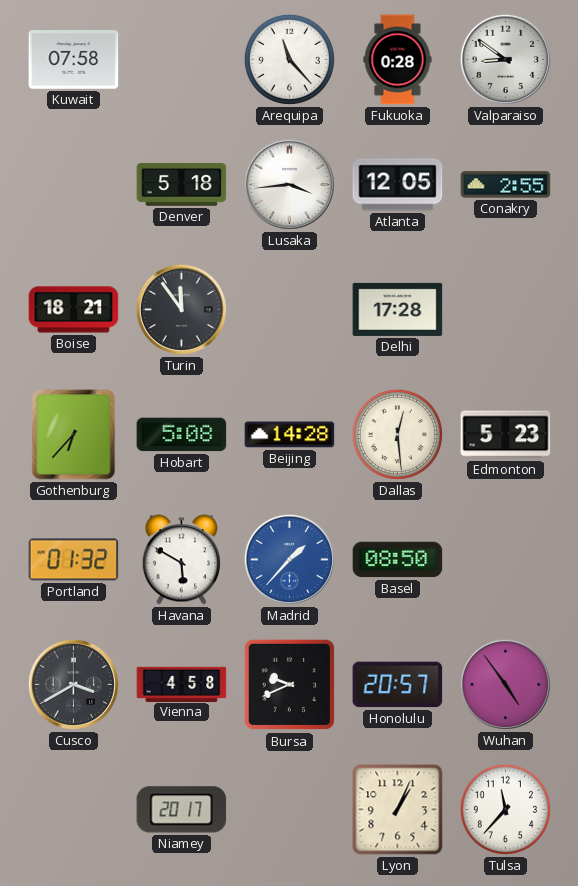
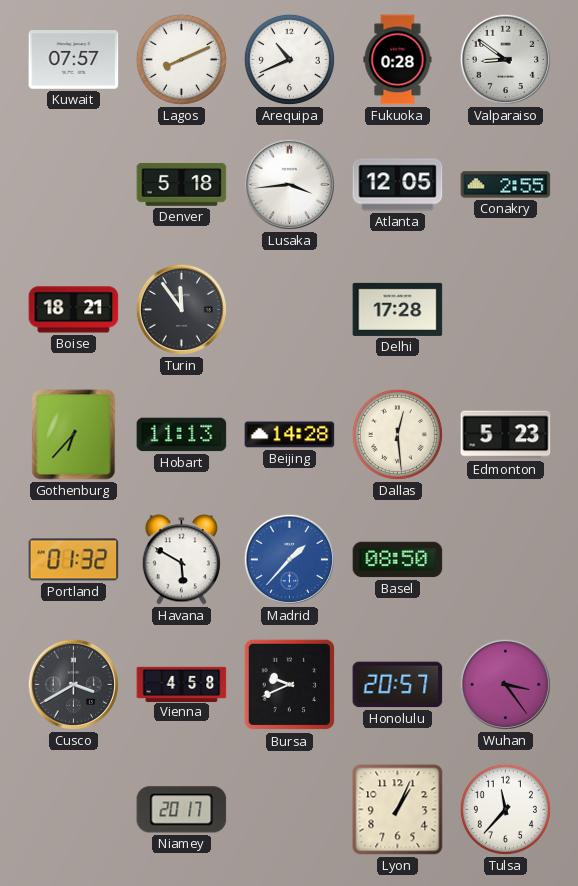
Kuwait: 07:58 -> 07:57 (74, 60)
Lagos: none -> 8:11 (181, 59)
Arequipa: 11:23 -> 10:41 (289, 59)
Hobart: 5:08 -> 11:13 (182, 435)
Wuhan: 4:54 -> 3:24 (505, 684)
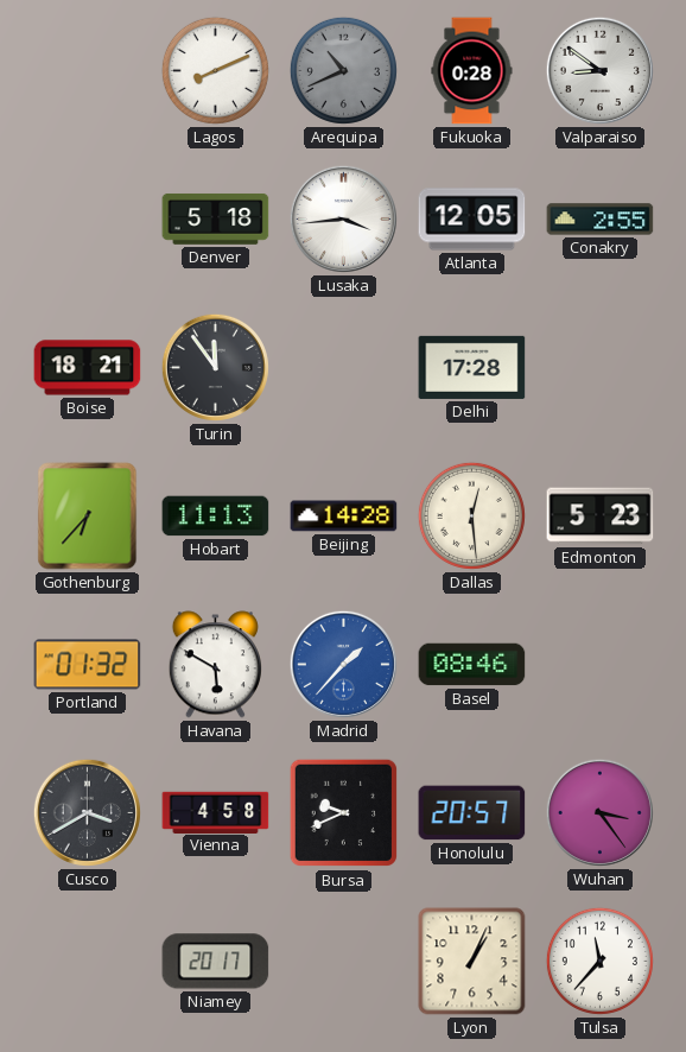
Kuwait: 07:57 -> none (74, 60)
Arequipa dial: white -> grey (343, 70)
Basel: 08:50 -> 08:46 (472, 665)
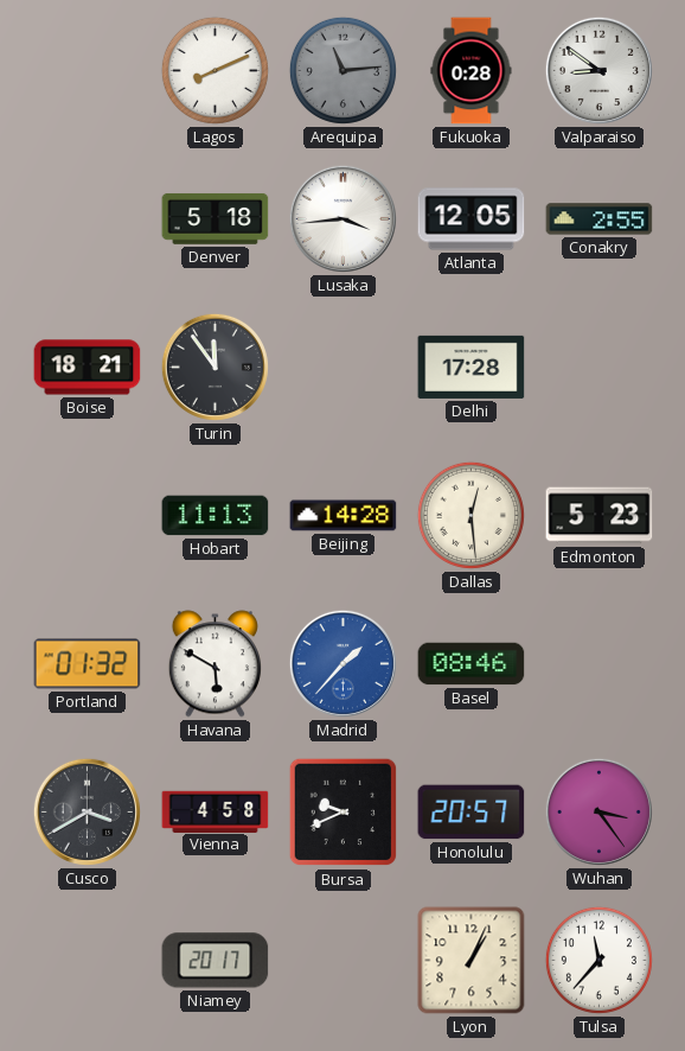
Arequipa: 10:41 -> 11:14 (342, 70)
Gothenburg: 6:37 -> none (88, 517)
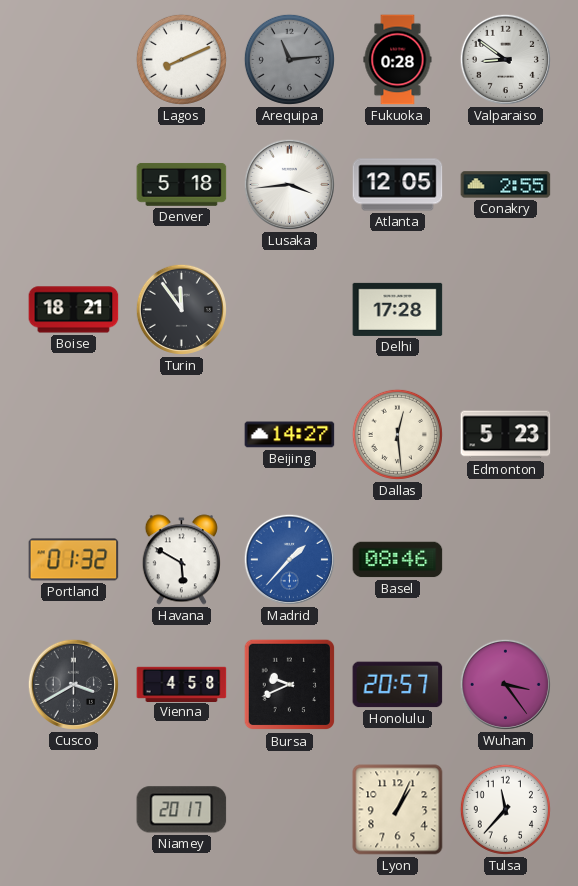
Hobart: 11:13 -> none (216, 516)
Beijing: 14:28 -> 14:27 (290, 435)
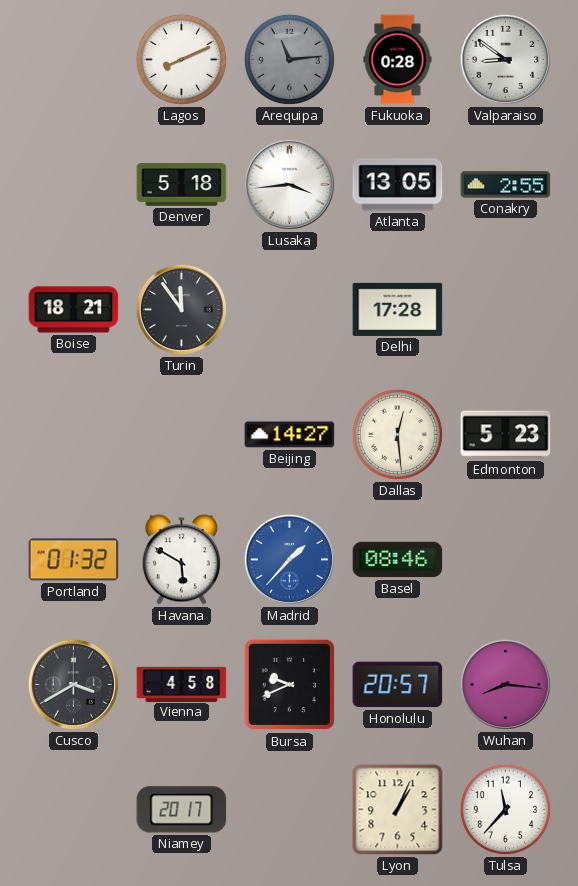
Atlanta: 12:05 -> 13:05 (398, 185)
Wuhan: 3:24 -> 8:16 (505, 684)
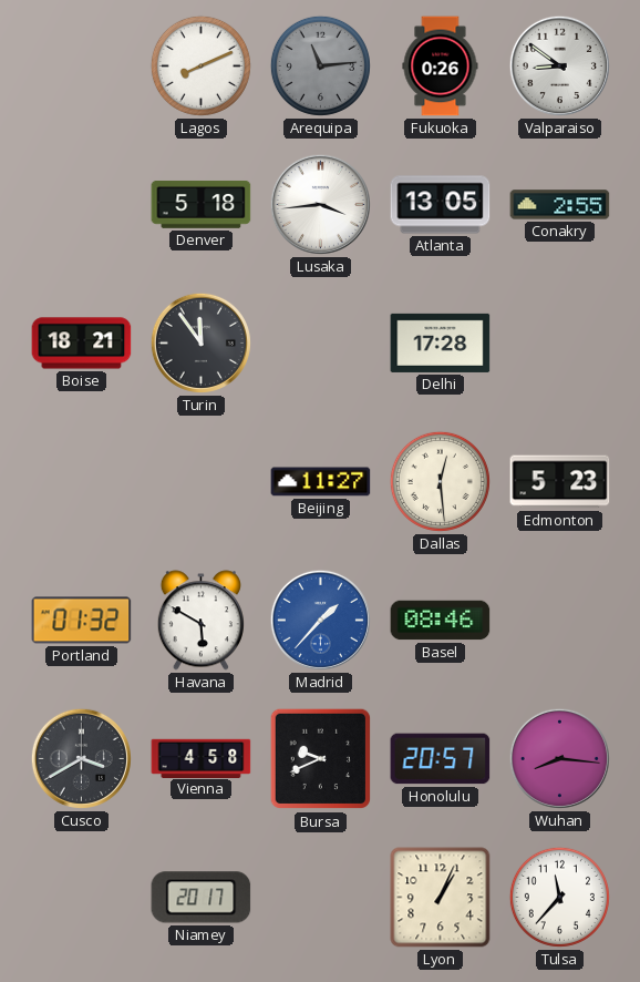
Fukuoka: 0:28 -> 0:26 (441, 67)
Beijing: 14:27 -> 11:27 (321, 482)
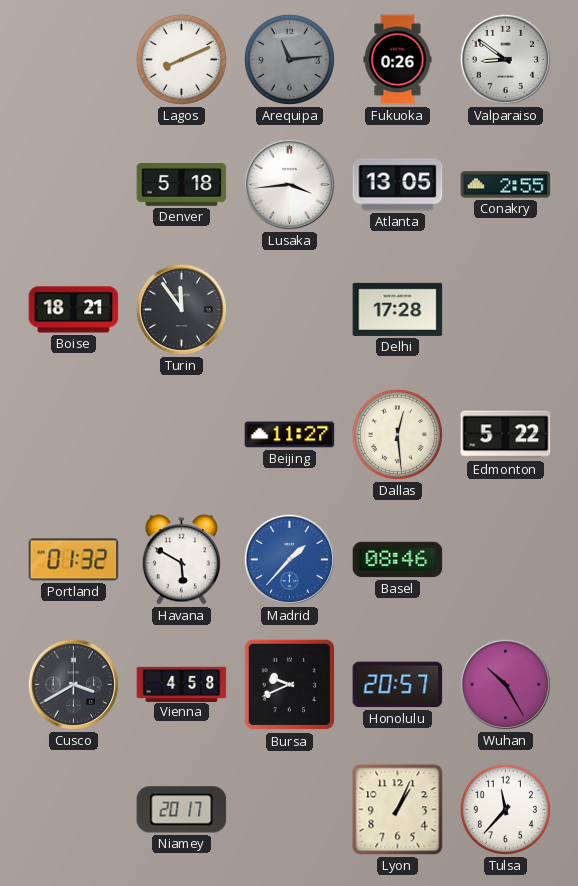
Edmonton: 5:23 -> 5:22 (506, 435)
Wuhan: 8:16 -> 10:25 (505, 684)
